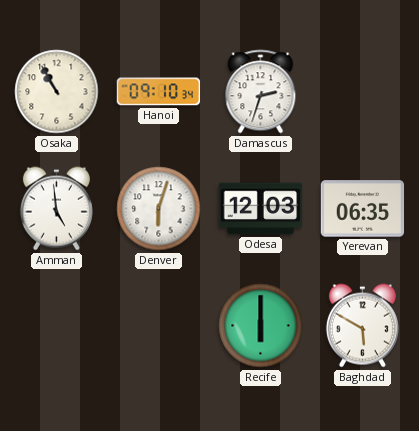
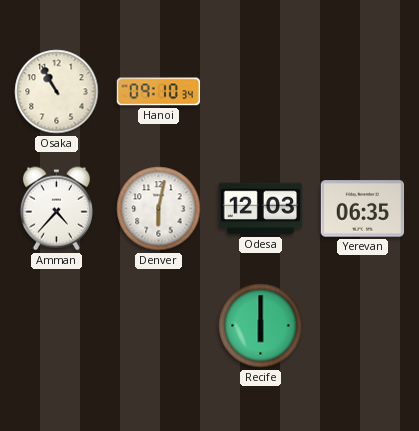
Damascus: 2:33 -> none (261, 92)
Amman: 4:59 -> 4:37 (56, 209)
Denver: 6:03 -> 6:02 (159, 209)
Baghdad: 5:50 -> none (362, 326)
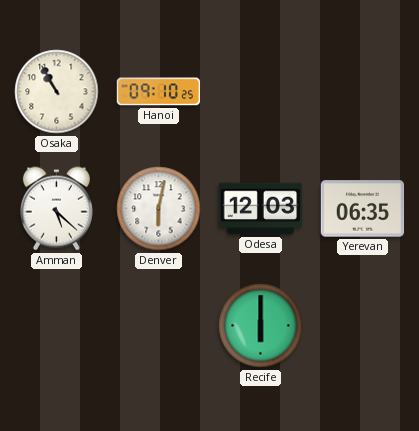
Hanoi: 09:10:34 -> 09:10:25 (159, 92)
Amman: 4:37 -> 5:22 (56, 209)
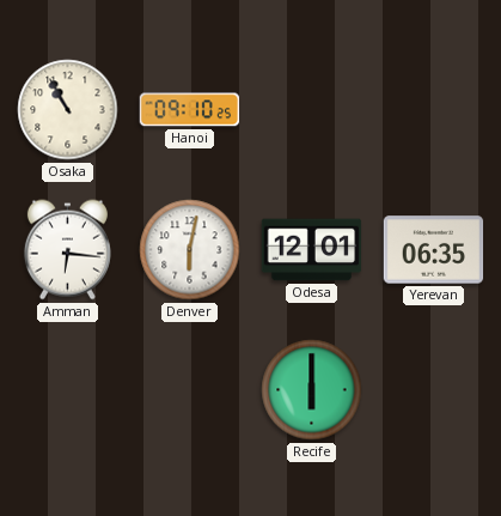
Amman: 5:22 -> 6:16 (67, 250)
Odesa: 12:03 -> 12:01 (312, 250)
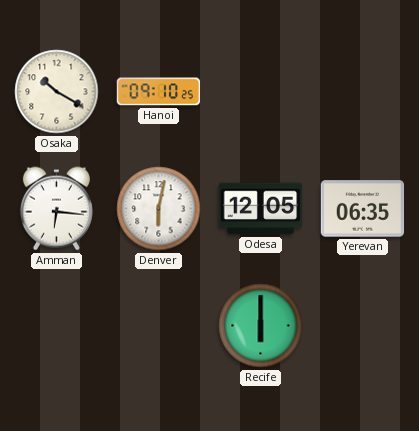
Osaka: 10:55 -> 10:20 (57, 92)
Odesa: 12:01 -> 12:05 (261, 209)
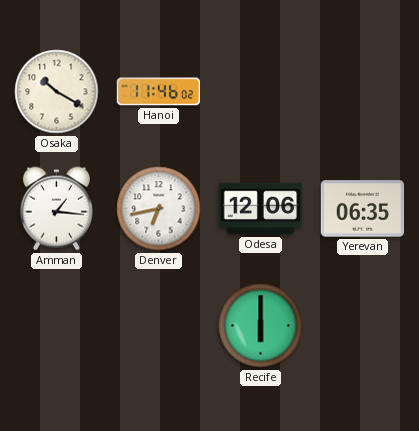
Hanoi: 09:10 -> 11:46 (159, 92)
Amman: 6:16 -> 1:16 (56, 209)
Denver: 6:02 -> 6:43 (159, 209)
Odesa: 12:05 -> 12:06 (261, 209)
